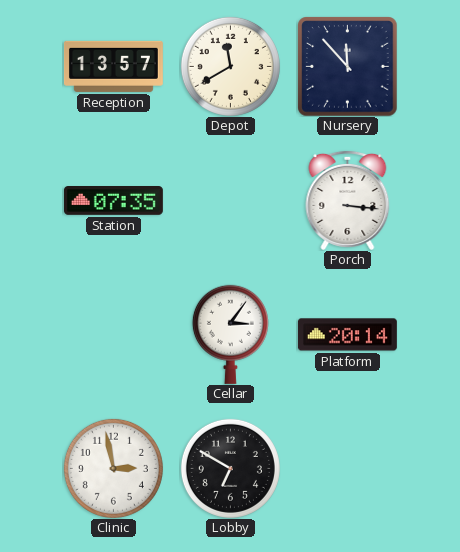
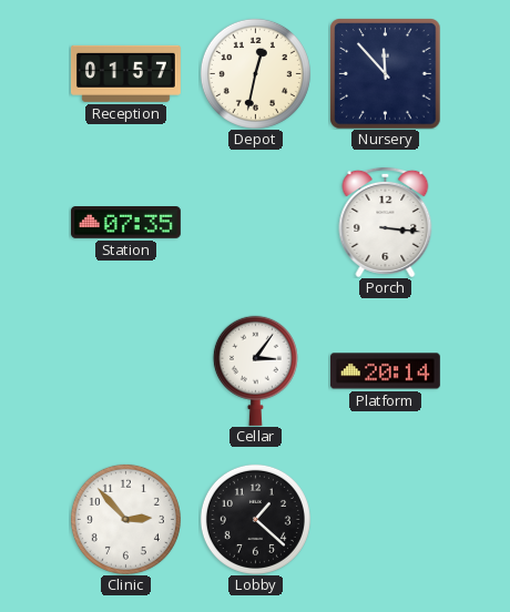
Reception: 13:57 -> 01:57 (125, 73)
Depot: 11:40 -> 12:32 (255, 73)
Clinic: 2:58 -> 2:53 (125, 519)
Lobby: 6:50 -> 1:22 (255, 519)
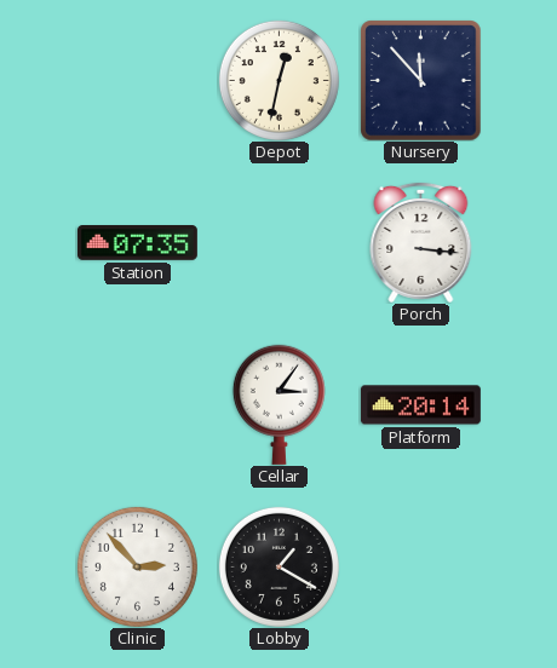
Reception: 01:57 -> none (125, 73)
Lobby: 1:22 -> 1:20 (278, 566)
